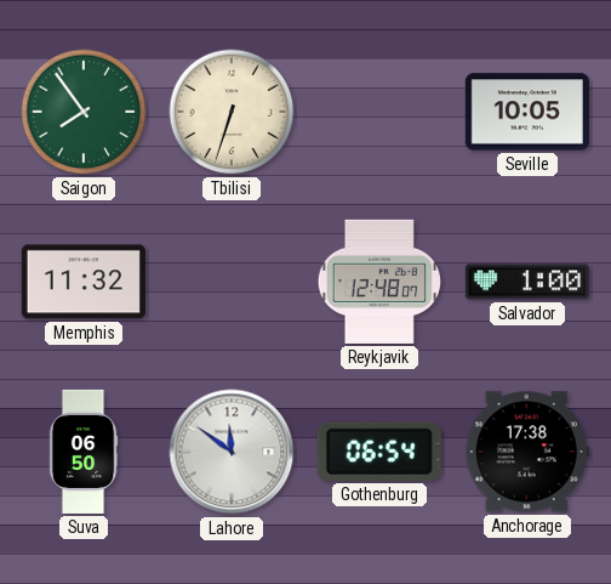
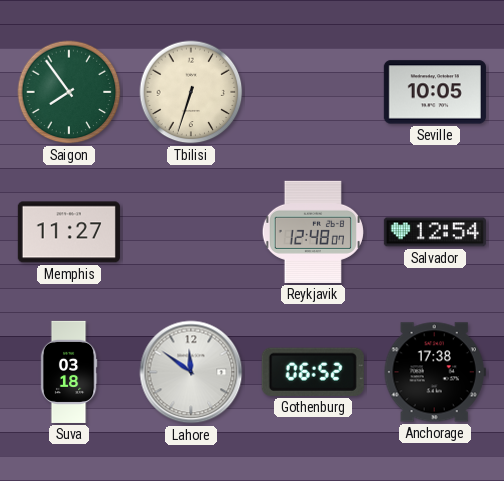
Memphis: 11:32 -> 11:27 (69, 232)
Salvador: 1:00 -> 12:54 (435, 232)
Suva: 06:50 -> 03:18 (69, 372)
Gothenburg: 06:54 -> 06:52 (313, 372)
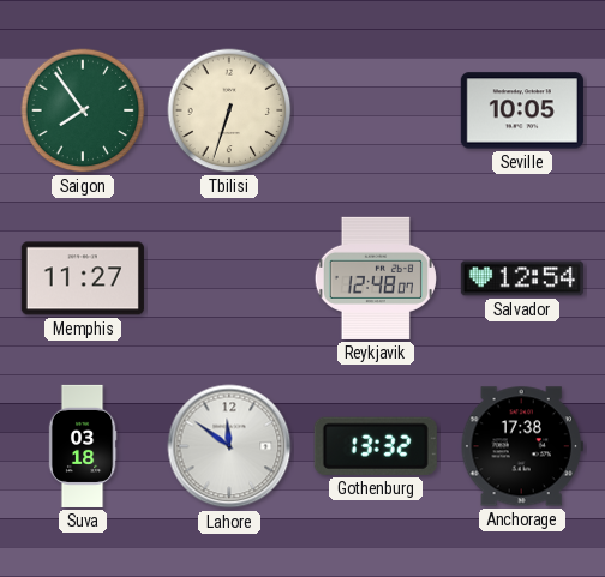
Gothenburg: 06:52 -> 13:32 (376, 446)
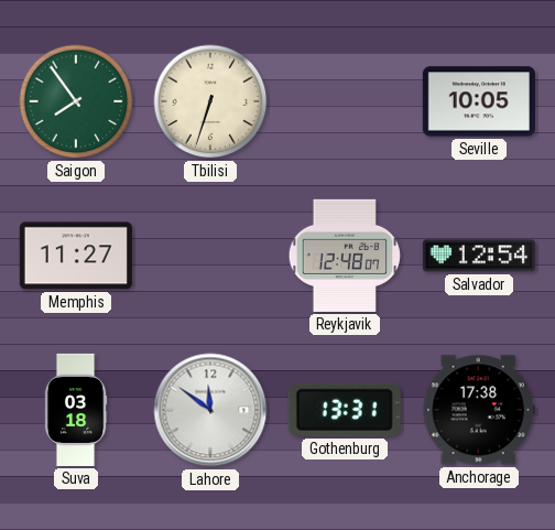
Gothenburg: 13:32 -> 13:31 (345, 410)
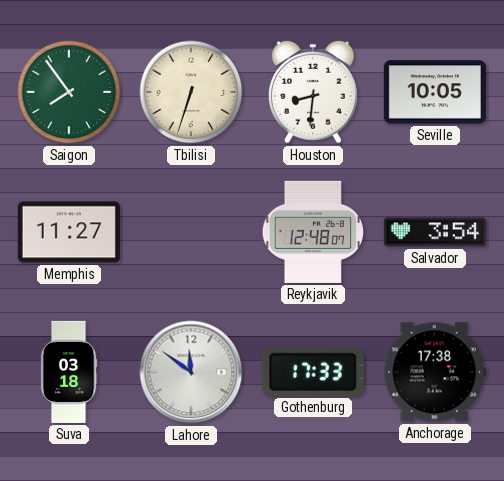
Houston: none -> 8:31 (313, 92)
Salvador: 12:54 -> 3:54 (435, 232)
Gothenburg: 13:31 -> 17:33 (313, 372)
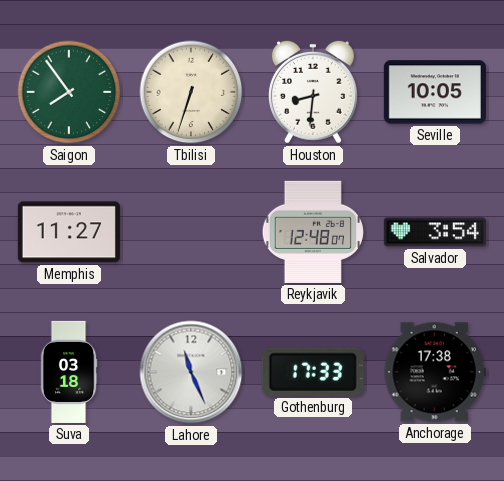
Lahore: 11:51 -> 11:26 (191, 372)
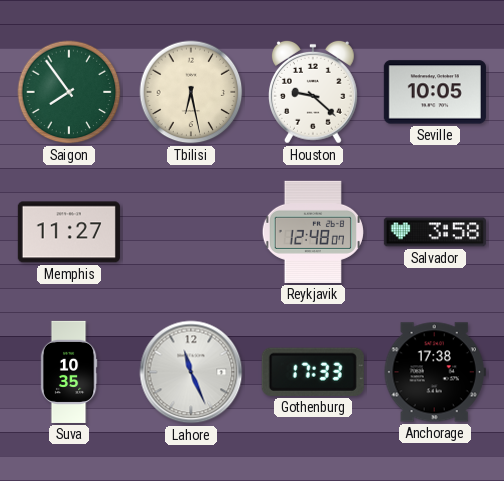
Tbilisi: 6:33 -> 6:28 (191, 92)
Houston: 8:31 -> 9:22 (313, 92)
Salvador: 3:54 -> 3:58 (435, 232)
Suva: 03:18 -> 10:35 (69, 372)
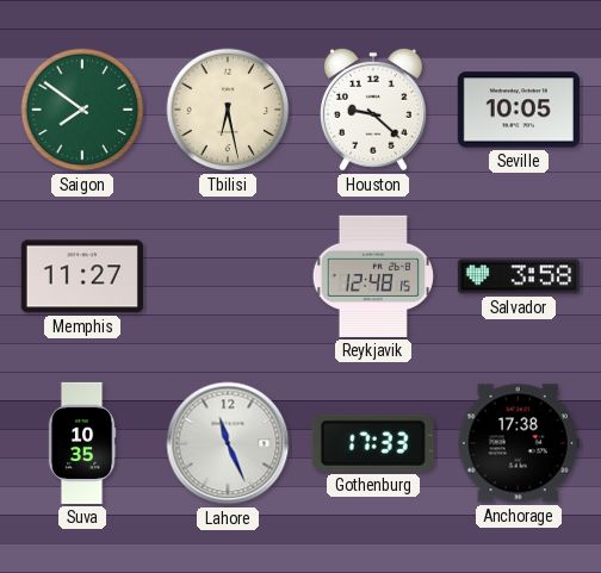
Saigon: 7:54 -> 7:51 (82, 110)
Reykjavik: 12:48:07 -> 12:48:15 (373, 276)
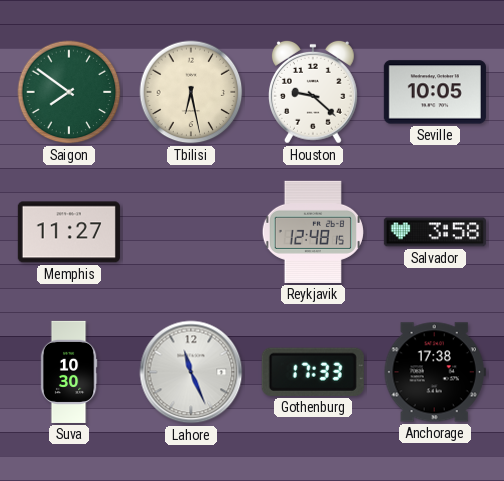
Suva: 10:35 -> 10:30 (69, 372)
